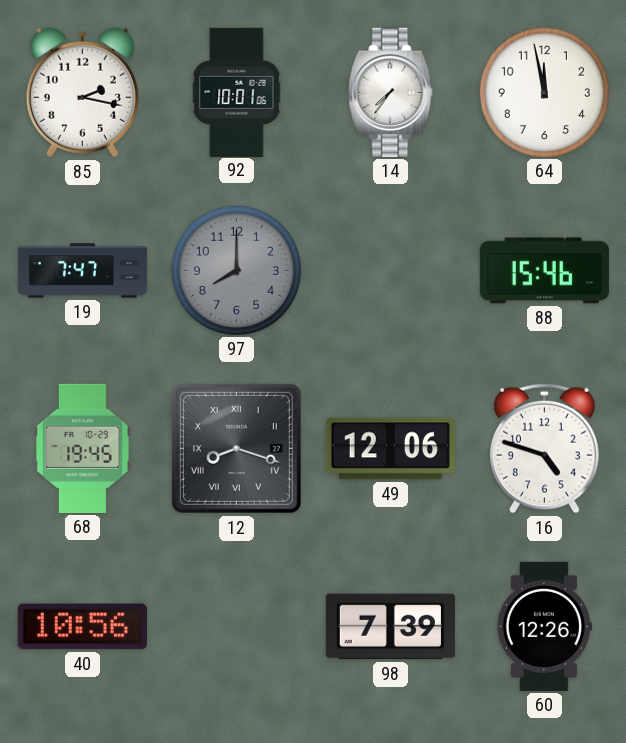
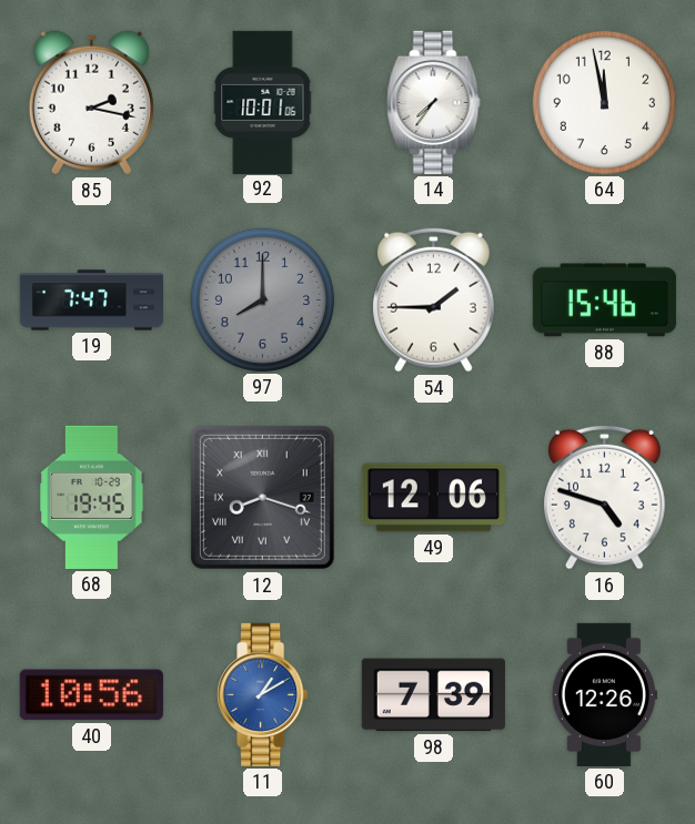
54: none -> 1:45 (434, 299)
11: none -> 1:10 (263, 694)
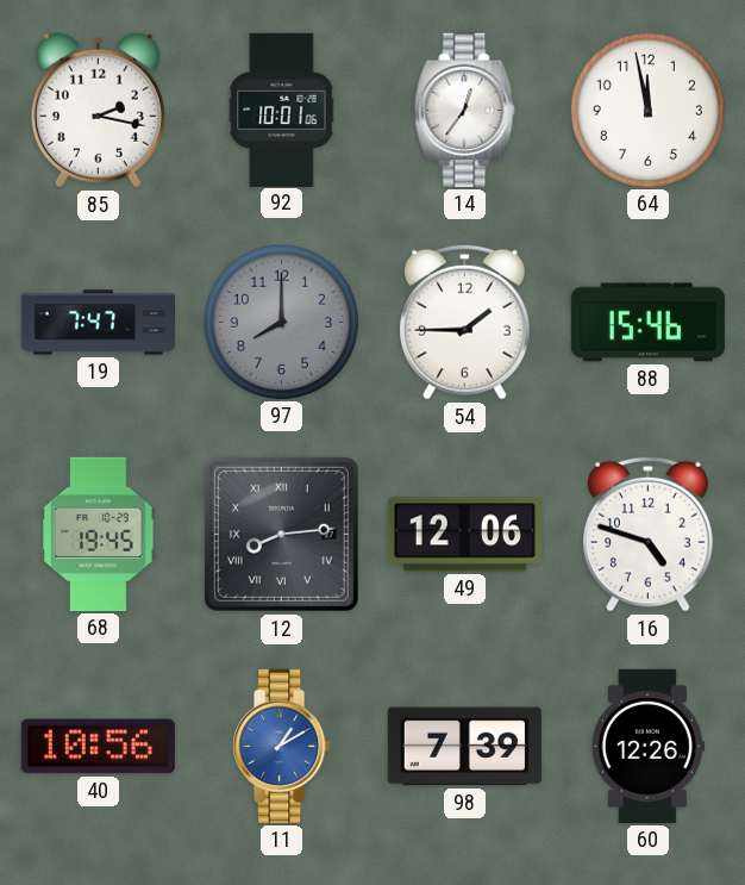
14: 7:36 -> 12:36 (465, 110)
12: 8:18 -> 8:14 (281, 534)
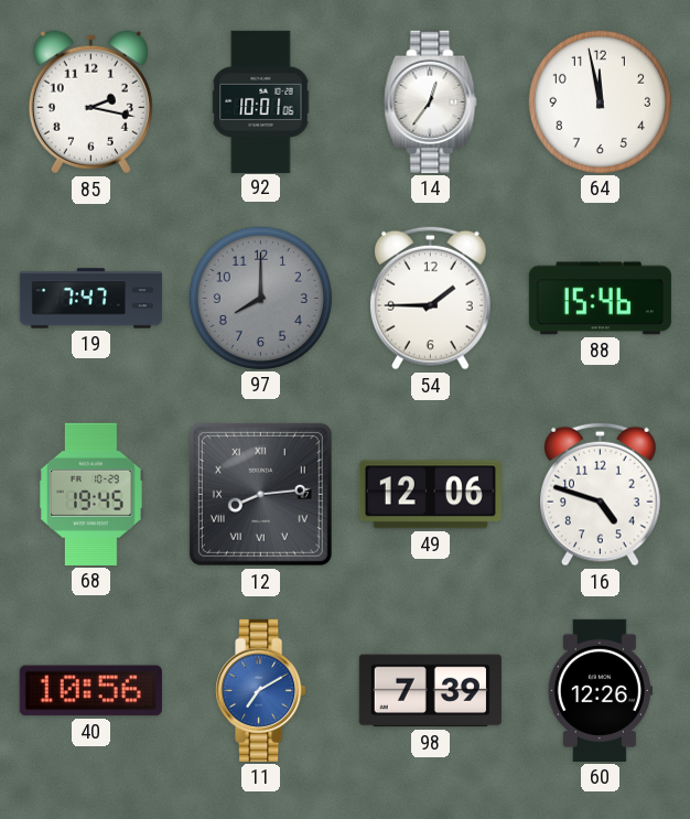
11: 1:10 -> 7:10 (261, 690)
